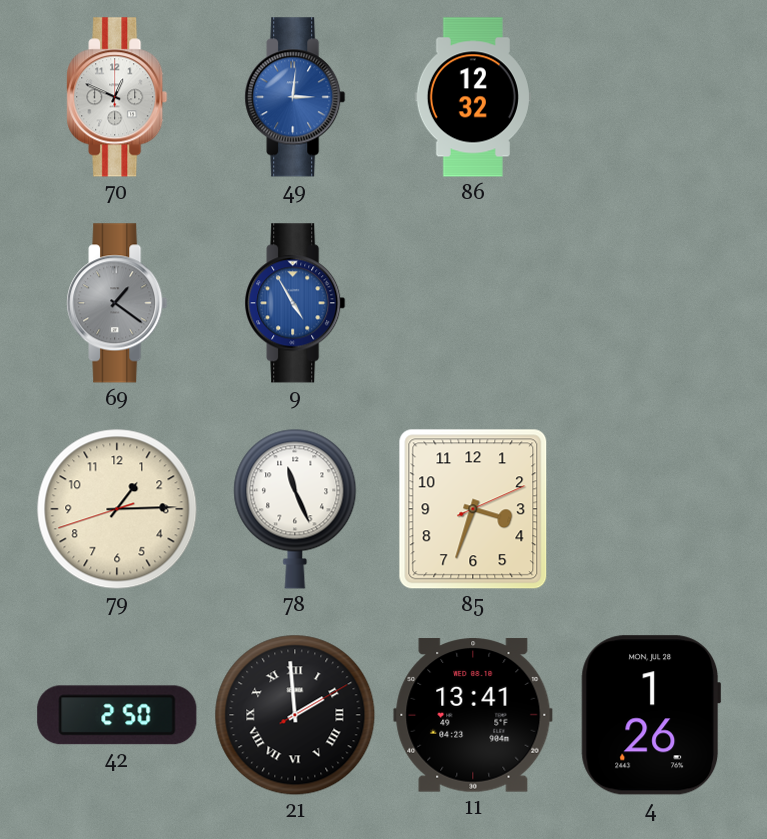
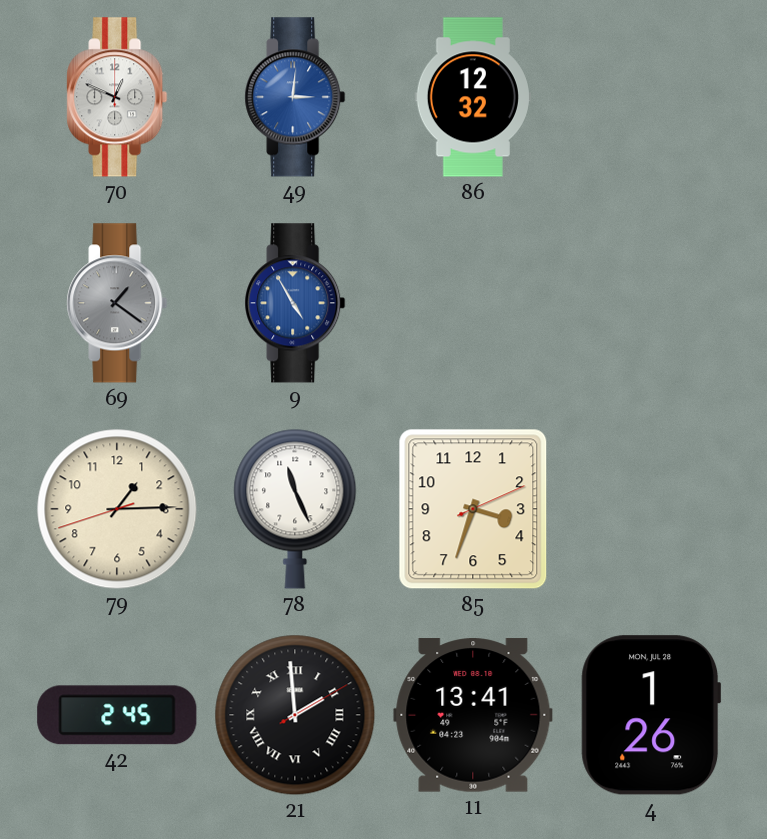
42: 2:50 -> 2:45 (117, 715)
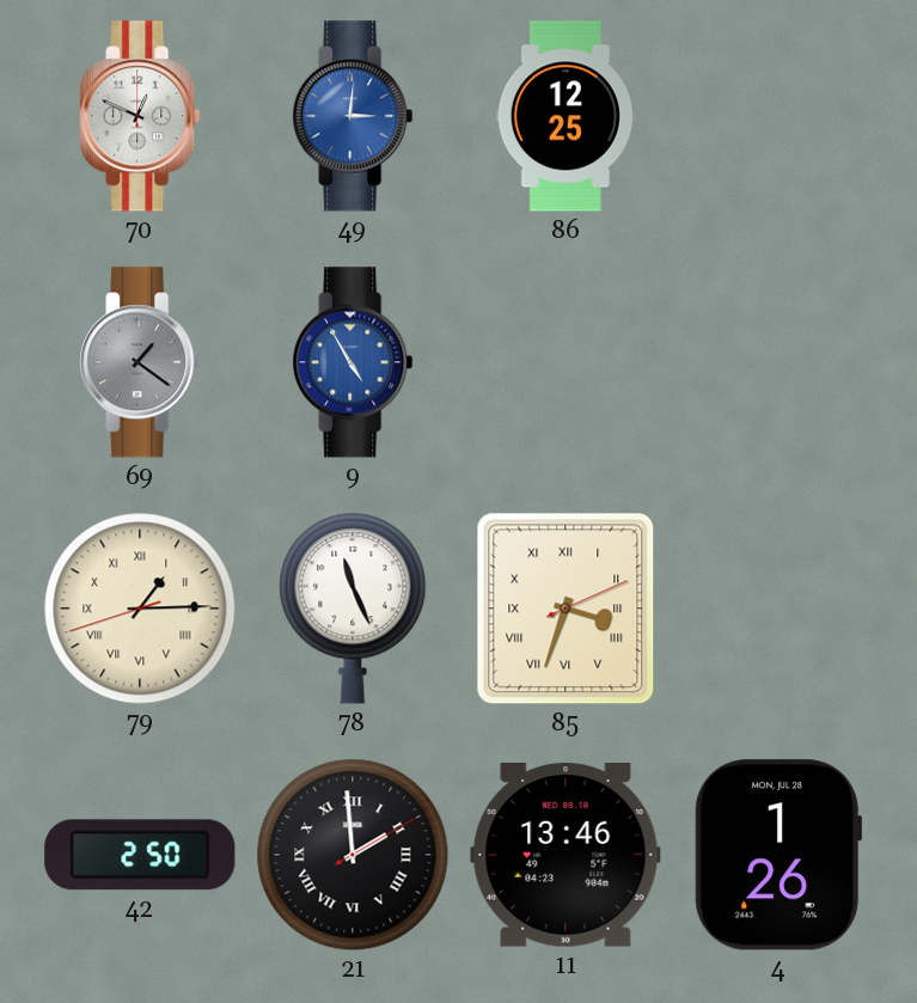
86: 12:32 -> 12:25 (566, 116)
79 numerals: Arabic -> Roman (140, 608)
85 numerals: Arabic -> Roman (566, 608)
42: 2:45 -> 2:50 (140, 855)
11: 13:41 -> 13:46 (566, 855)
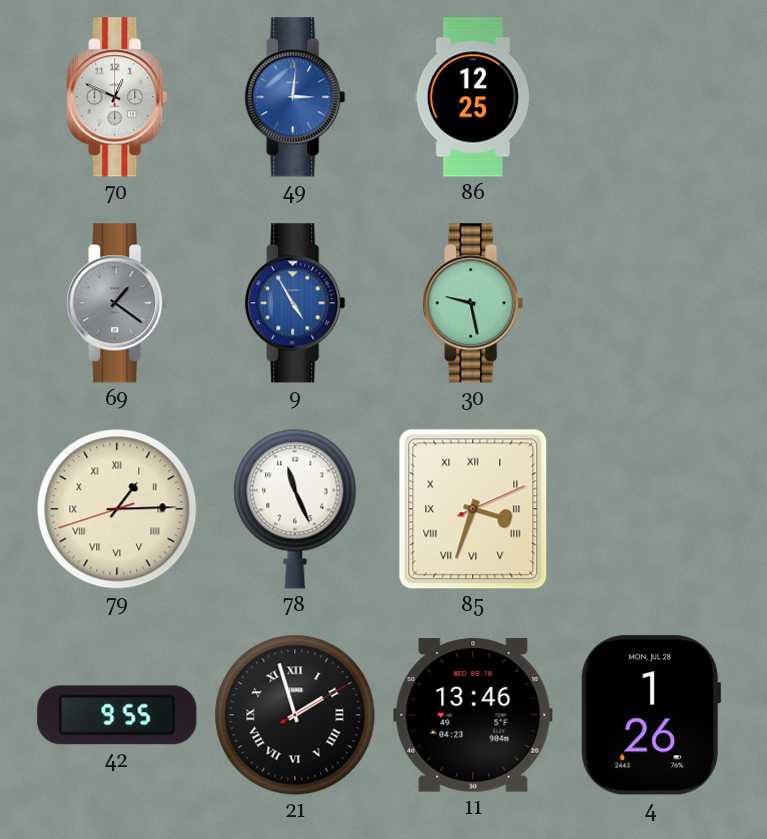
30: none -> 9:28 (473, 303)
42: 2:50 -> 9:55 (117, 715)
21: 1:59 -> 1:57 (295, 715)
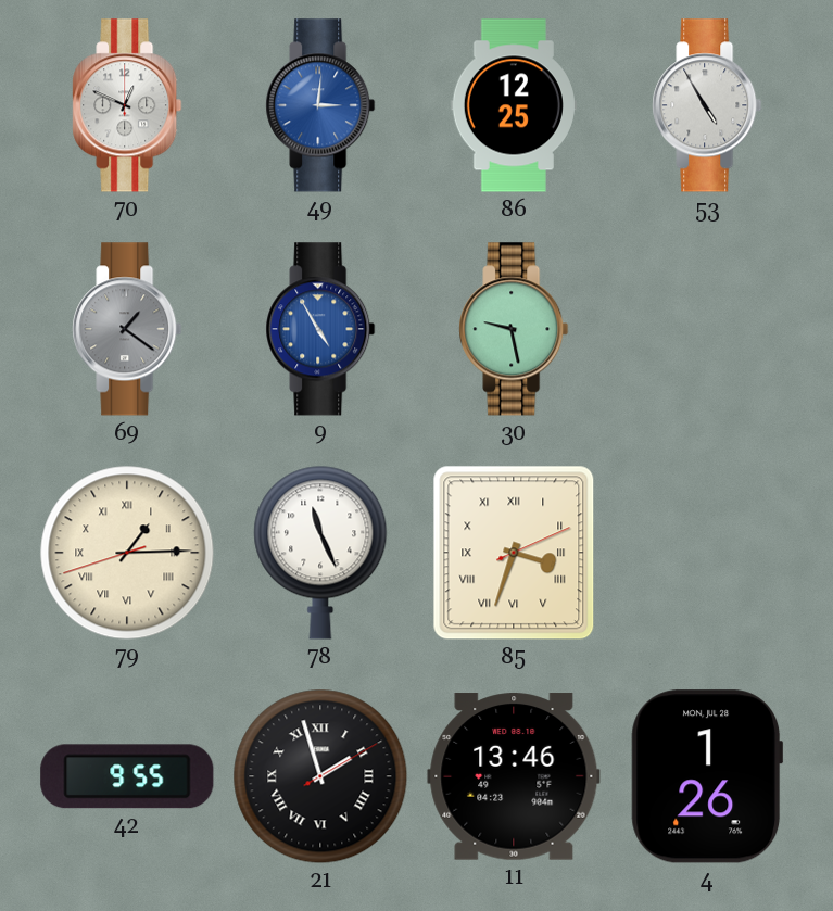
53: none -> 4:55 (707, 105)
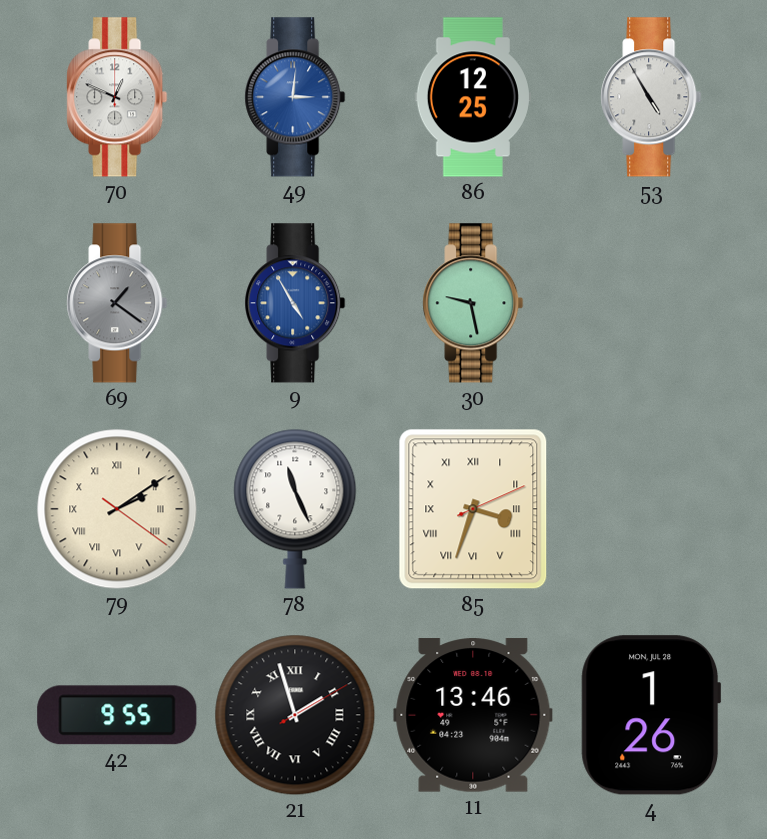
79: 1:14 -> 2:09 (117, 509)
